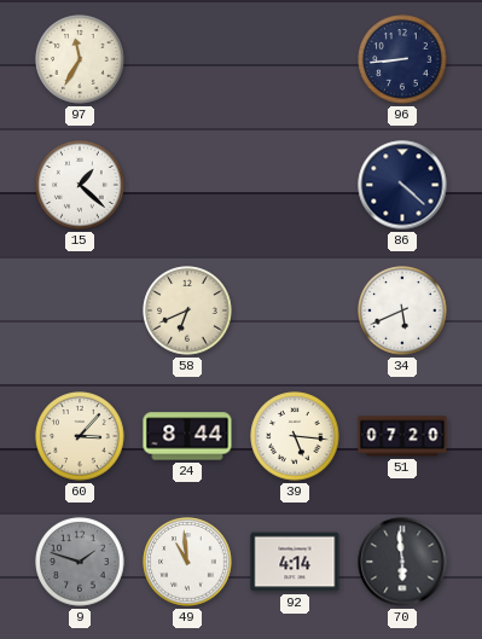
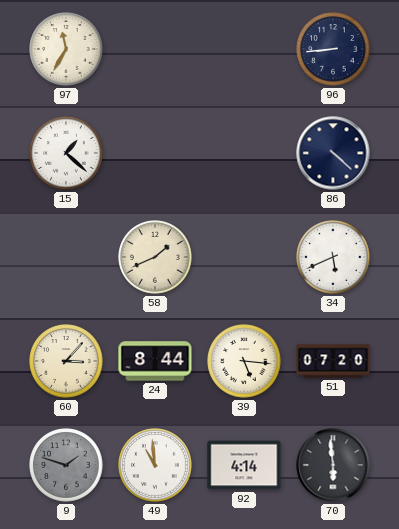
58: 6:41 -> 1:41 (155, 257)
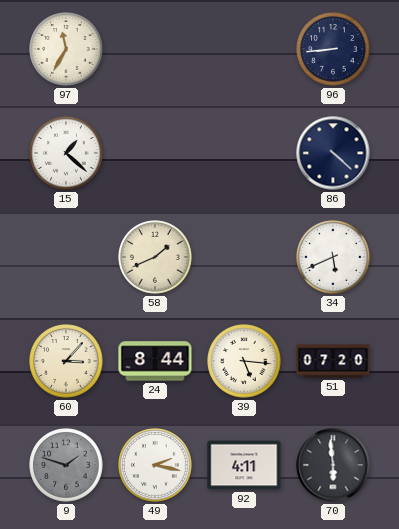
49: 10:59 -> 2:17 (155, 465)
92: 4:14 -> 4:11 (244, 465)
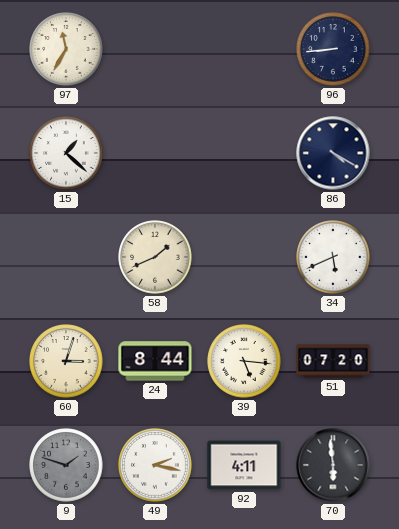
86: 4:22 -> 4:20 (333, 153)
60: 3:07 -> 3:03 (66, 361)
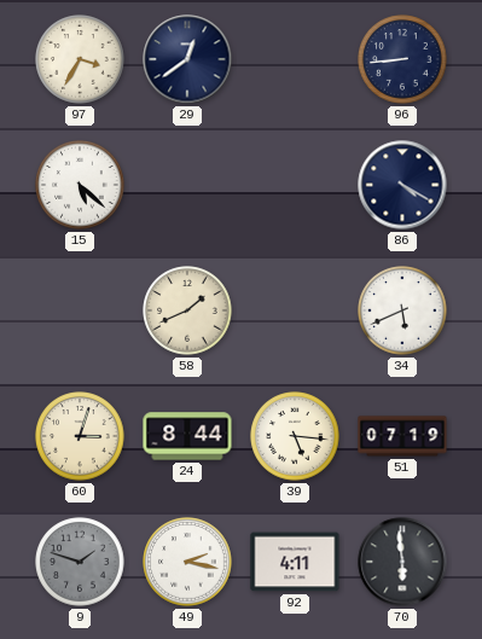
97: 11:35 -> 3:35 (80, 59)
29: none -> 12:39 (187, 59)
15: 1:22 -> 5:22 (80, 185)
51: 07:20 -> 07:19 (402, 436)
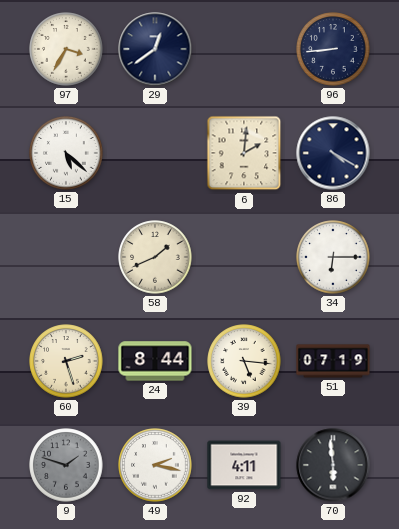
6: none -> 2:01 (244, 153)
34: 5:41 -> 6:15 (333, 257)
60: 3:03 -> 2:27 (66, 361)
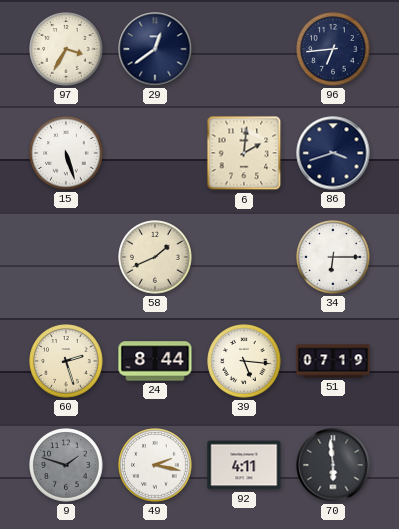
96: 8:44 -> 6:44 (333, 49)
15: 5:22 -> 5:27 (66, 153)
86: 4:20 -> 3:42 (333, 153)
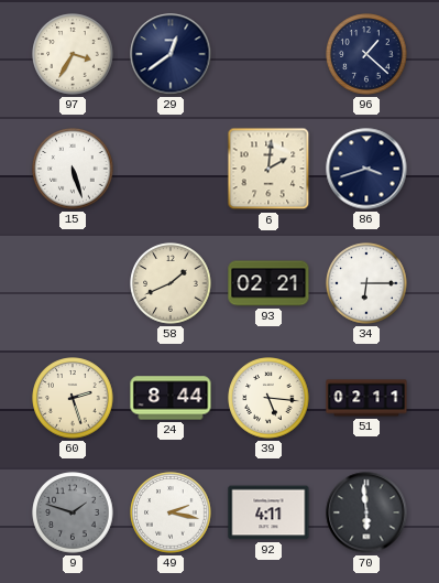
96: 6:44 -> 1:22 (366, 54)
93: none -> 02:21 (268, 283)
51: 07:19 -> 02:11 (366, 398)
